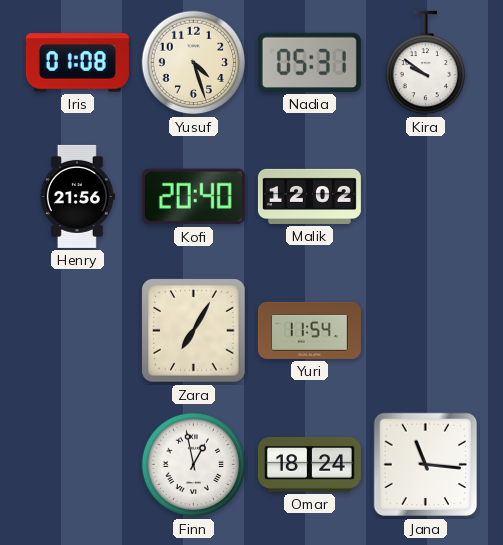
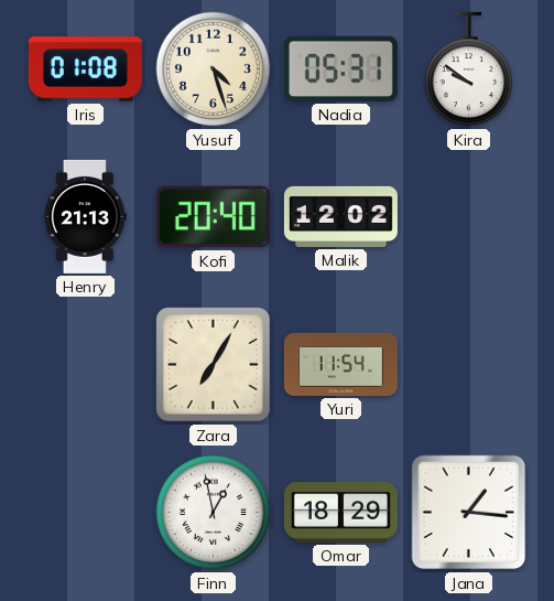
Henry: 21:56 -> 21:13 (85, 216)
Omar: 18:24 -> 18:29 (340, 512)
Jana: 11:16 -> 1:16 (469, 513)
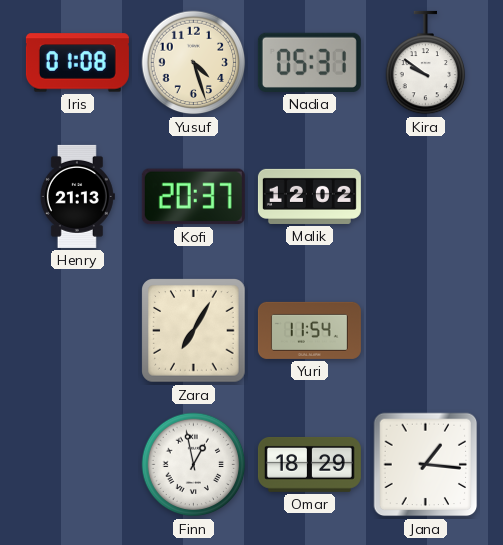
Kofi: 20:40 -> 20:37 (193, 197)
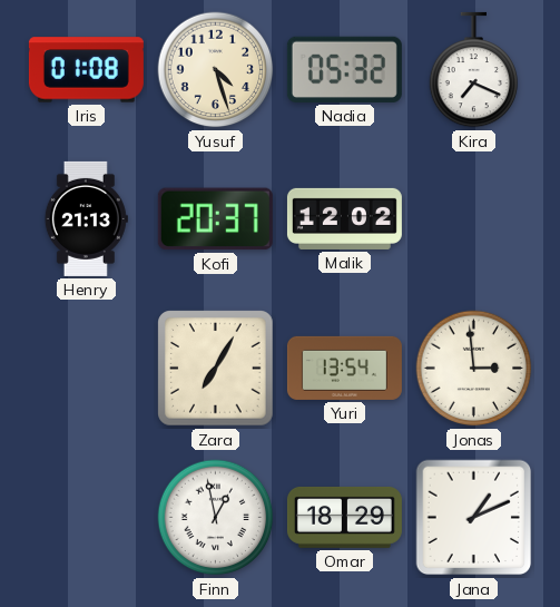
Nadia: 05:31 -> 05:32 (344, 69)
Kira: 9:51 -> 7:19 (474, 70)
Yuri: 11:54 -> 13:54 (344, 368)
Jonas: none -> 2:59 (474, 369)
Jana: 1:16 -> 1:11 (474, 518)
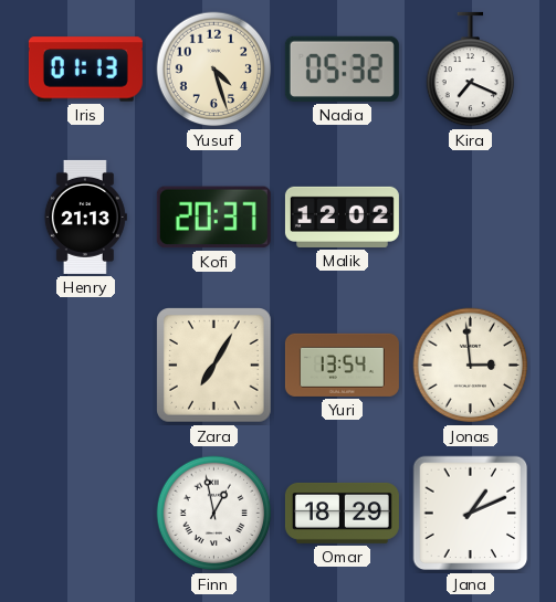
Iris: 01:08 -> 01:13 (85, 70)
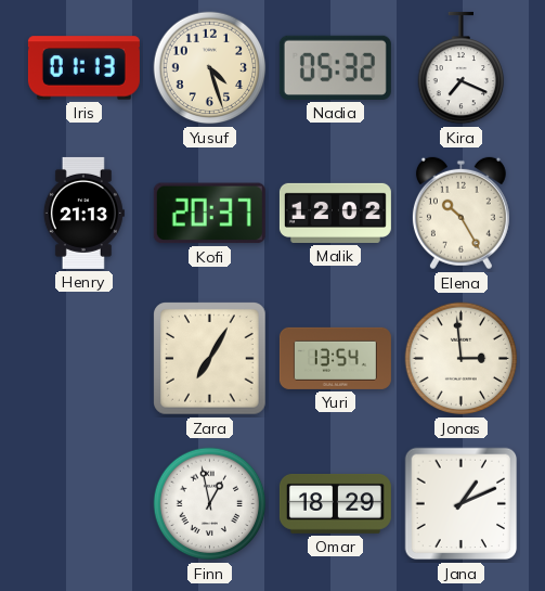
Elena: none -> 10:25 (460, 214)
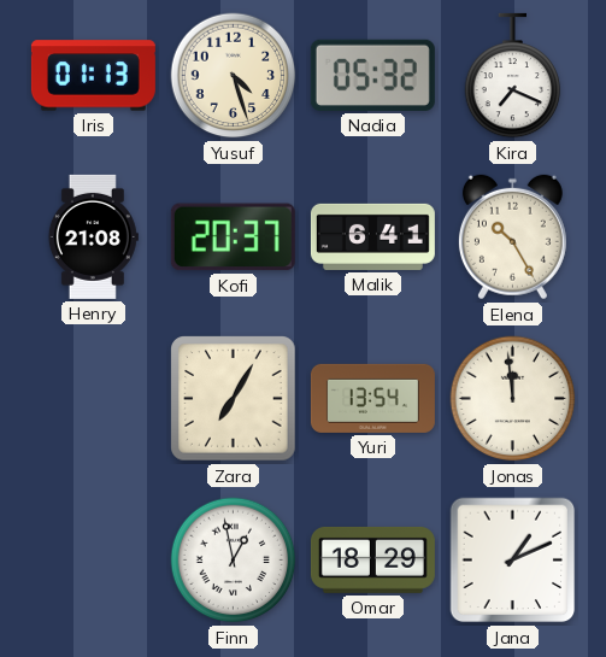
Henry: 21:13 -> 21:08 (93, 236)
Malik: 12:02 -> 6:41 (372, 236)
Jonas: 2:59 -> 11:59 (513, 399)
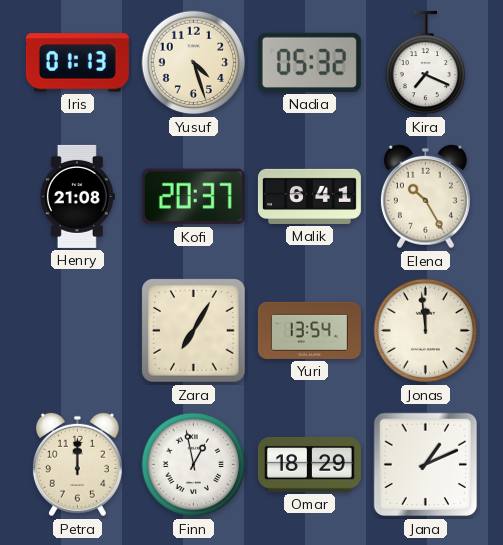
Petra: none -> 12:00 (77, 465)
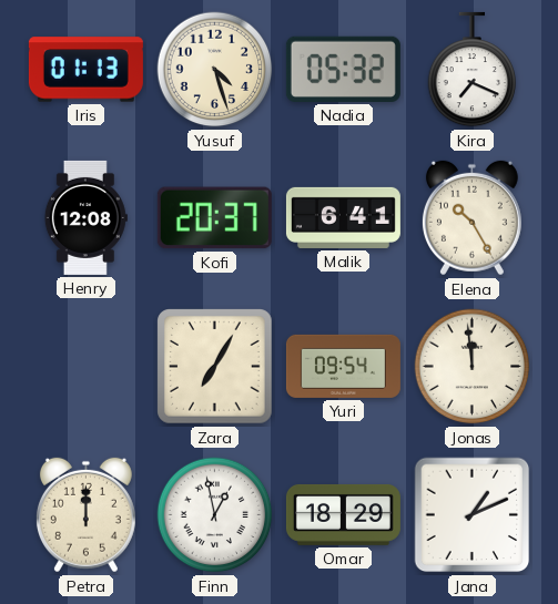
Henry: 21:08 -> 12:08 (85, 217)
Yuri: 13:54 -> 09:54 (343, 366)
